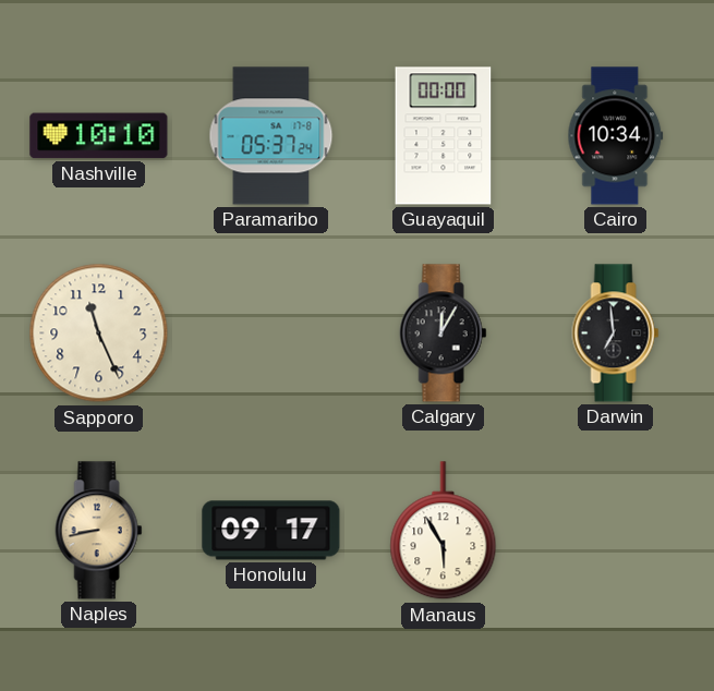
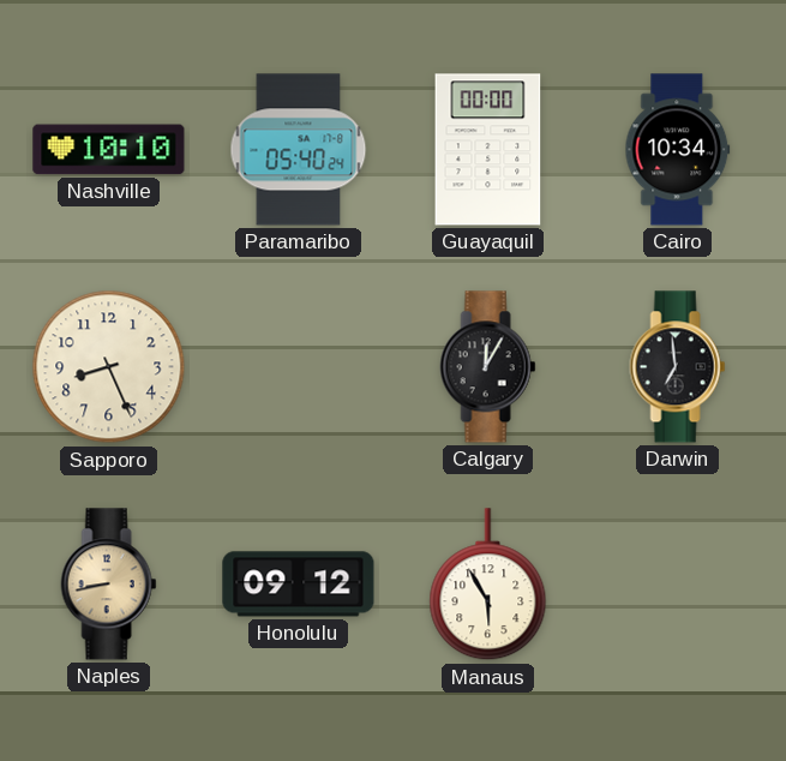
Paramaribo: 05:37 -> 05:40 (299, 150)
Sapporo: 11:26 -> 8:26 (109, 367)
Honolulu: 09:17 -> 09:12 (299, 585)
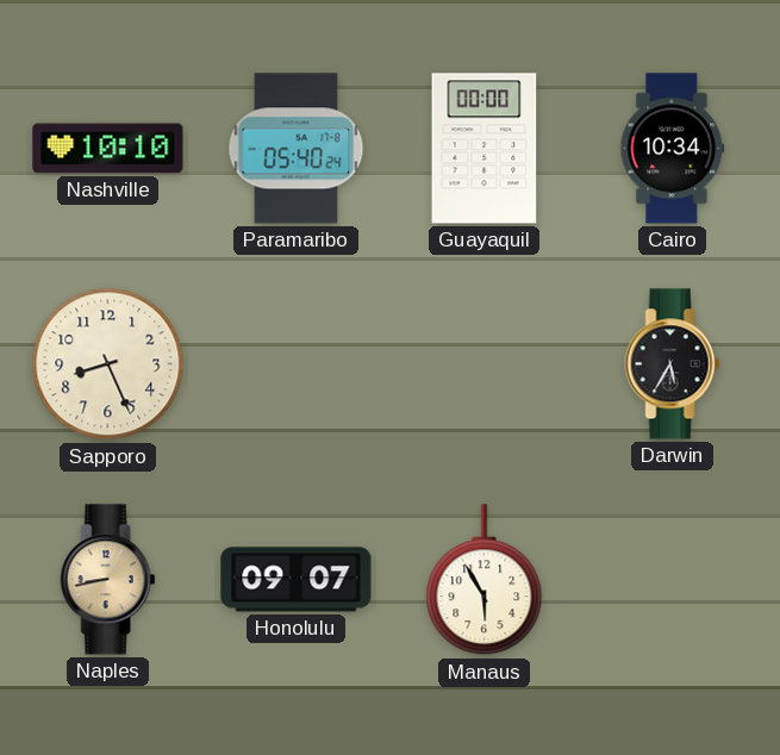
Calgary: 12:05 -> none (488, 367)
Darwin: 6:59 -> 5:35 (673, 364)
Honolulu: 09:12 -> 09:07 (297, 580)
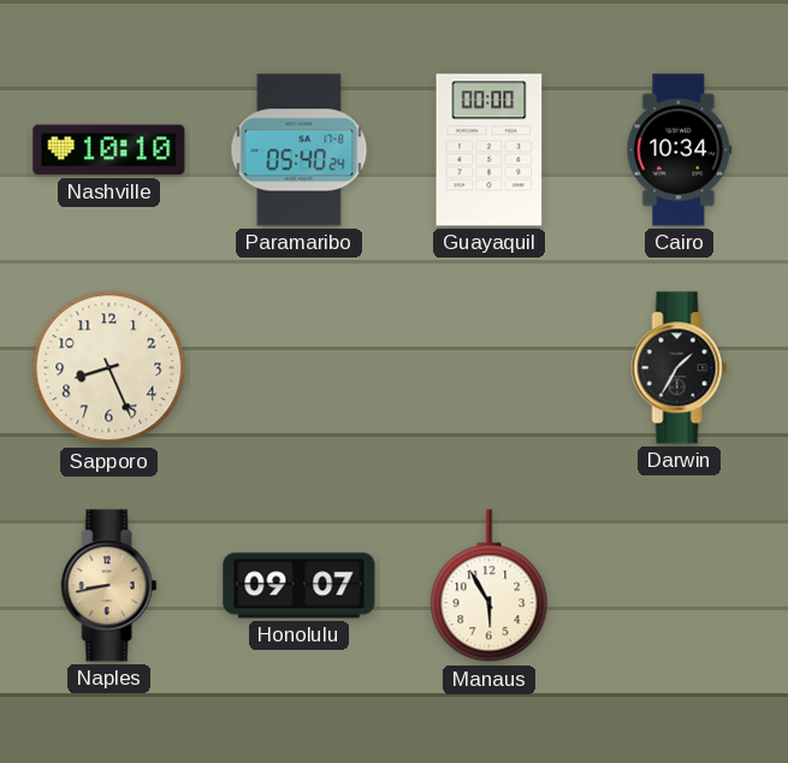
Darwin: 5:35 -> 1:35 (680, 368)
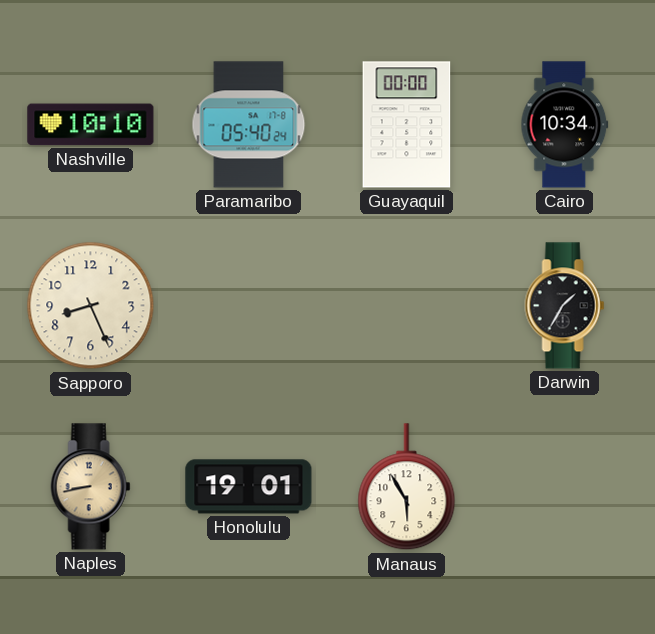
Honolulu: 09:07 -> 19:01 (249, 487)
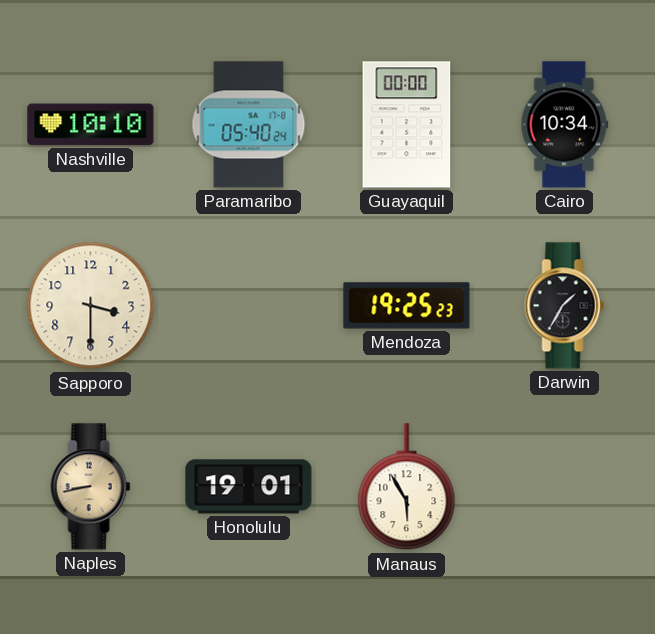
Sapporo: 8:26 -> 3:30 (91, 306)
Mendoza: none -> 19:25 (407, 306)
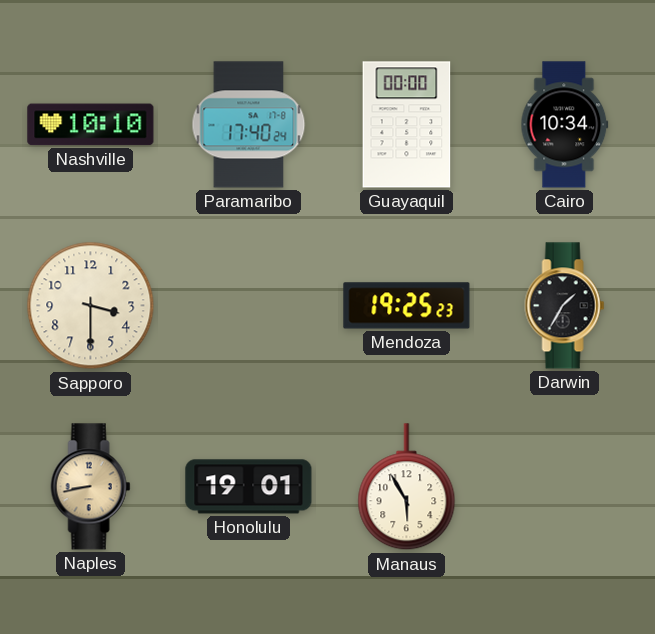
Paramaribo: 05:40 -> 17:40 (249, 125)
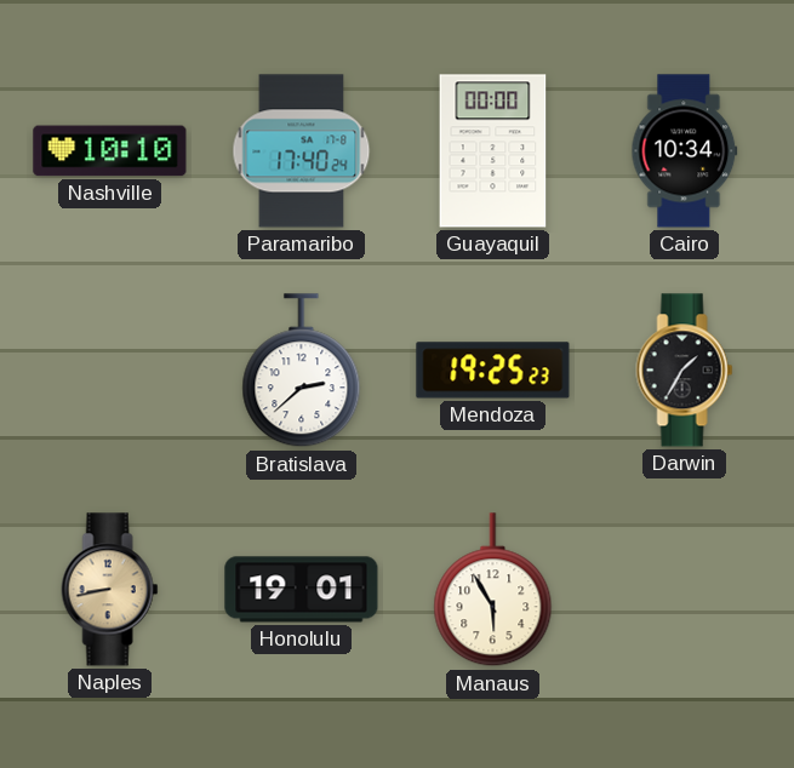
Sapporo: 3:30 -> none (91, 306)
Bratislava: none -> 2:38 (302, 371)
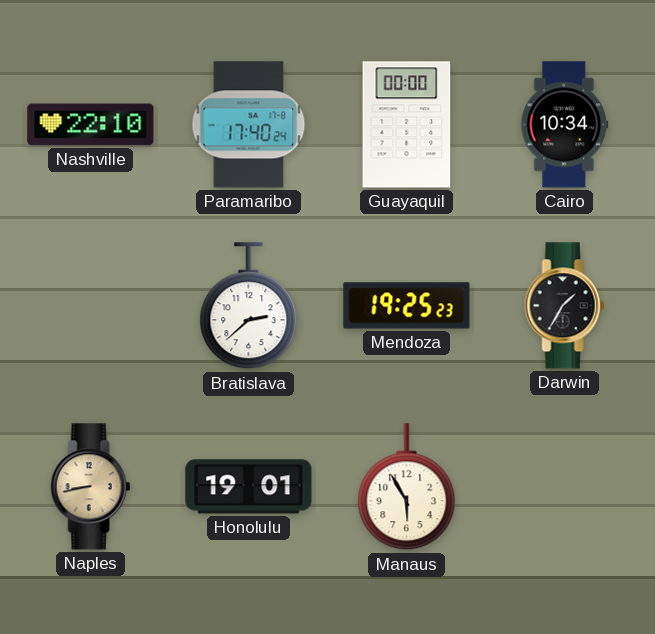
Nashville: 10:10 -> 22:10 (91, 125)
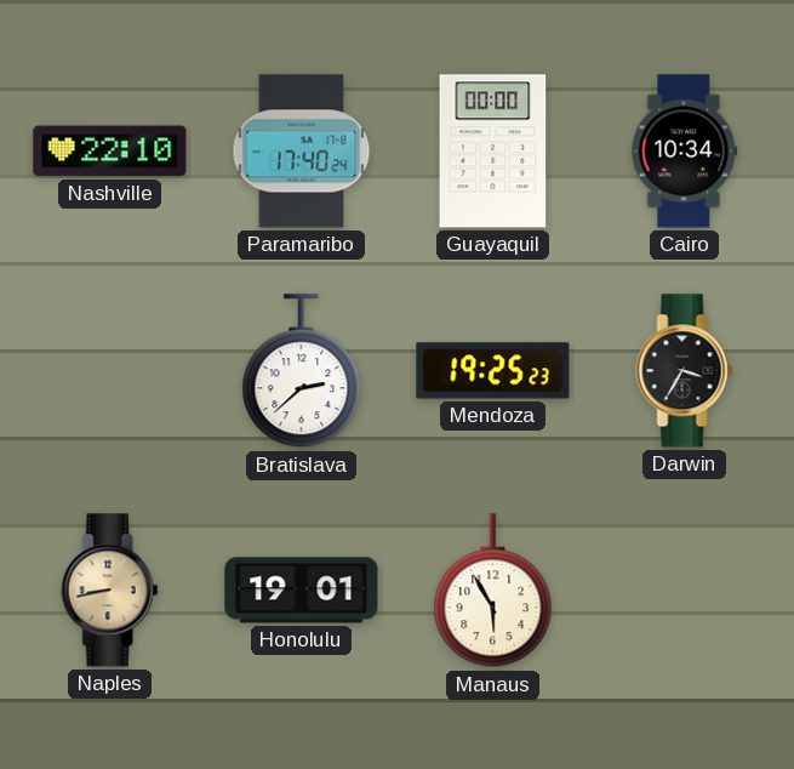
Darwin: 1:35 -> 3:35 (685, 371)
